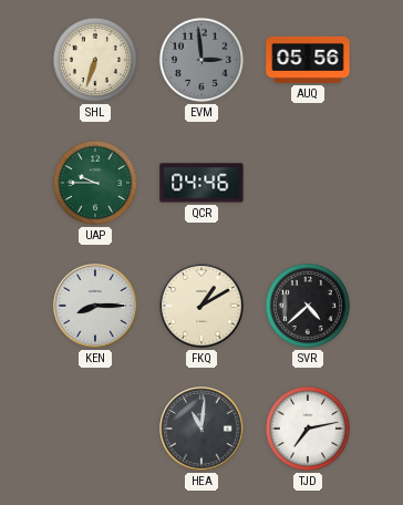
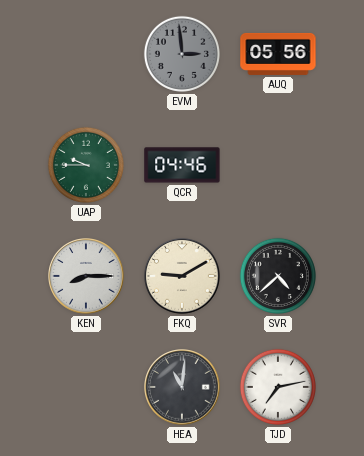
SHL: 6:33 -> none (95, 60)
FKQ: 1:10 -> 9:10 (182, 276)
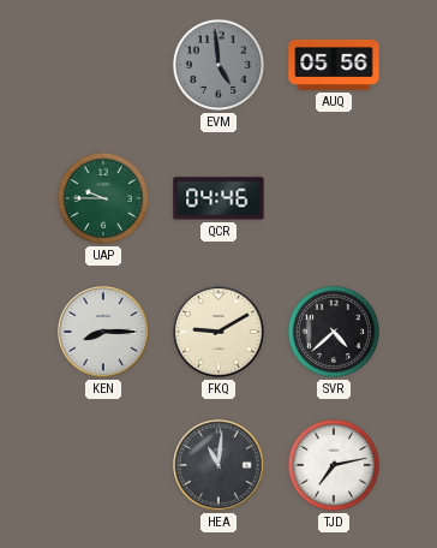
EVM: 2:59 -> 4:59 (218, 65)
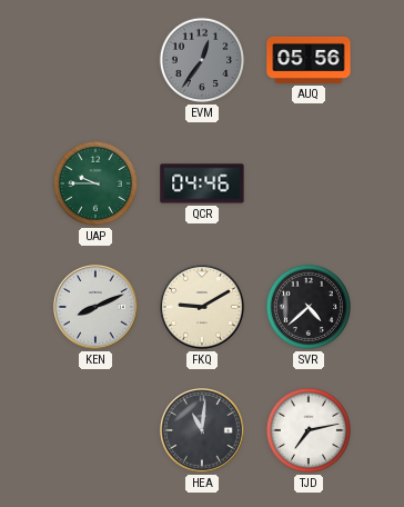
EVM: 4:59 -> 12:36 (202, 60)
KEN: 8:15 -> 8:11 (95, 307)
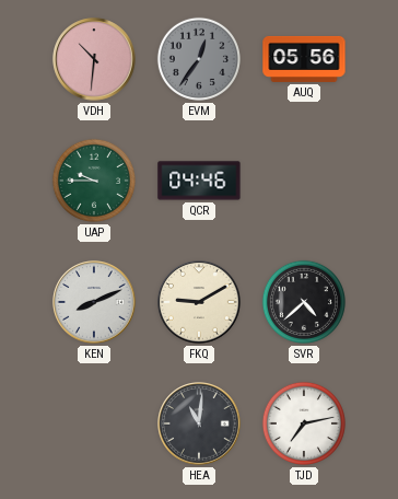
VDH: none -> 10:31 (94, 59)
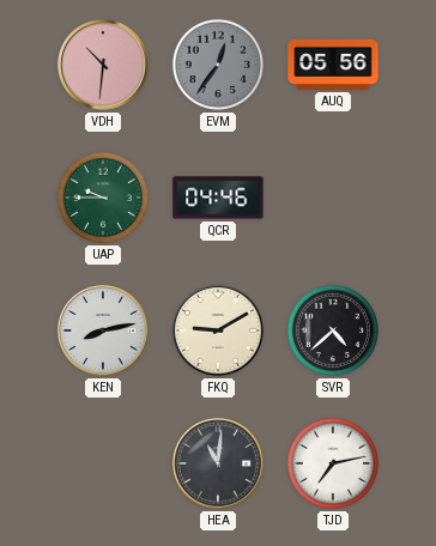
KEN: 8:11 -> 8:13 (103, 330)
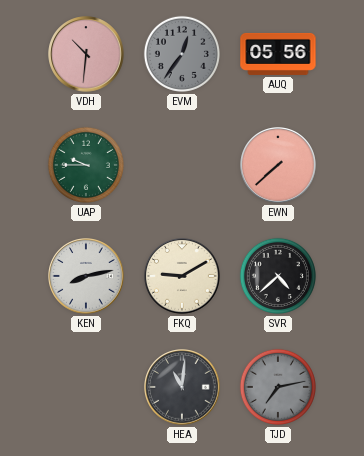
QCR: 04:46 -> none (218, 198)
EWN: none -> 7:38 (278, 165)
TJD dial: white -> grey (278, 387)
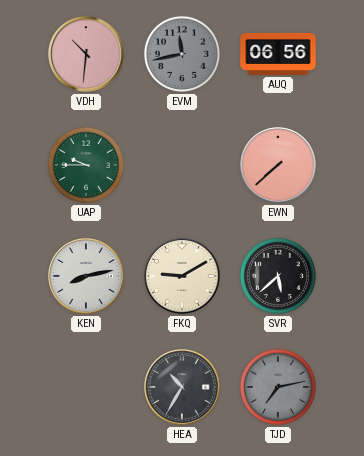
EVM: 12:36 -> 11:43 (182, 54)
AUQ: 05:56 -> 06:56 (278, 54)
SVR: 4:38 -> 5:38 (278, 276)
HEA: 11:01 -> 10:35 (182, 387)
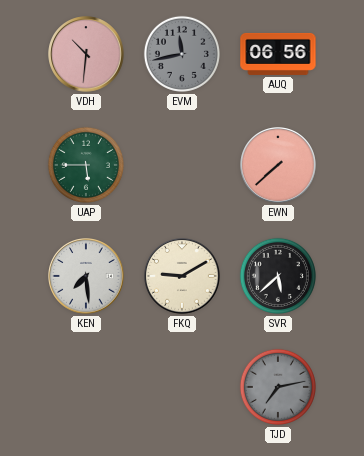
UAP: 9:45 -> 5:45 (86, 165)
KEN: 8:13 -> 7:29 (86, 276)
HEA: 10:35 -> none (182, 387)
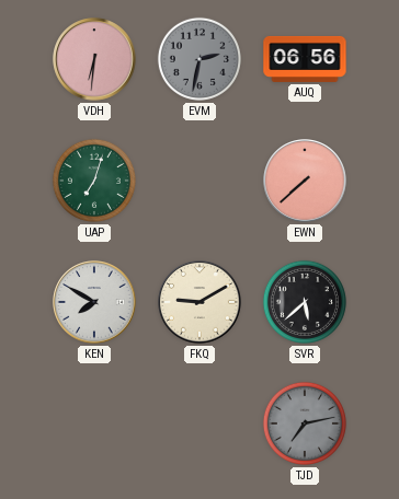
VDH: 10:31 -> 6:31 (94, 59)
EVM: 11:43 -> 2:32 (200, 59)
UAP: 5:45 -> 7:03 (94, 181)
KEN: 7:29 -> 7:50 (94, 302)
